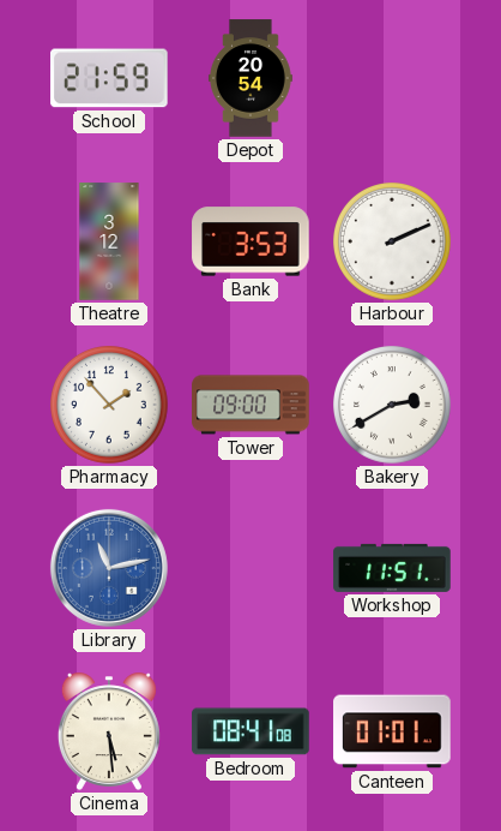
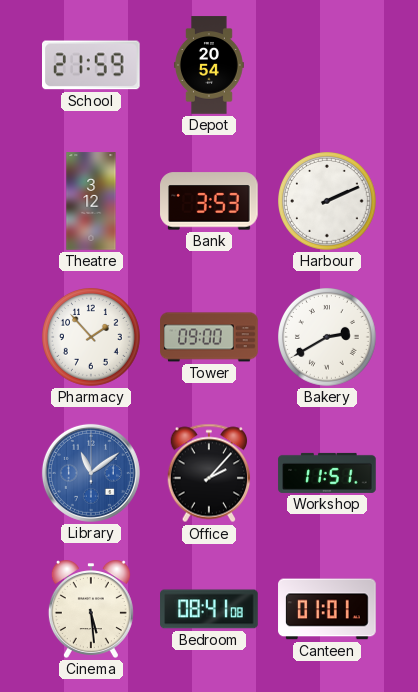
Library: 11:13 -> 11:09 (91, 473)
Office: none -> 2:07 (209, 473)
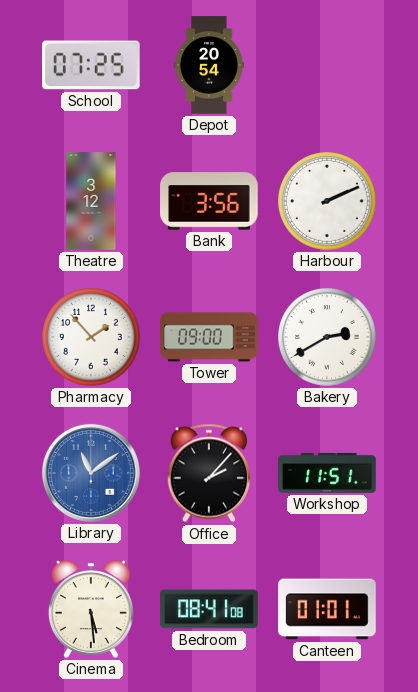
School: 21:59 -> 07:25 (92, 65)
Bank: 3:53 -> 3:56 (209, 201)
